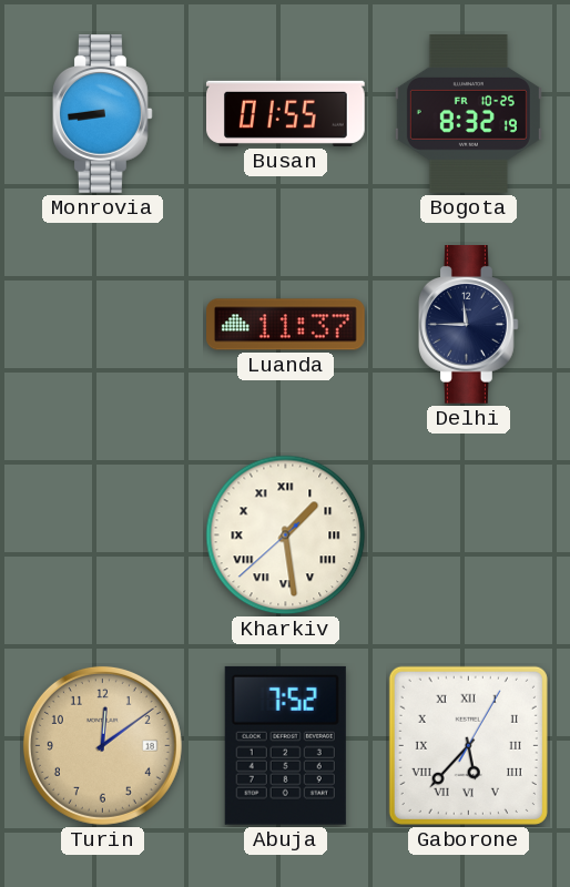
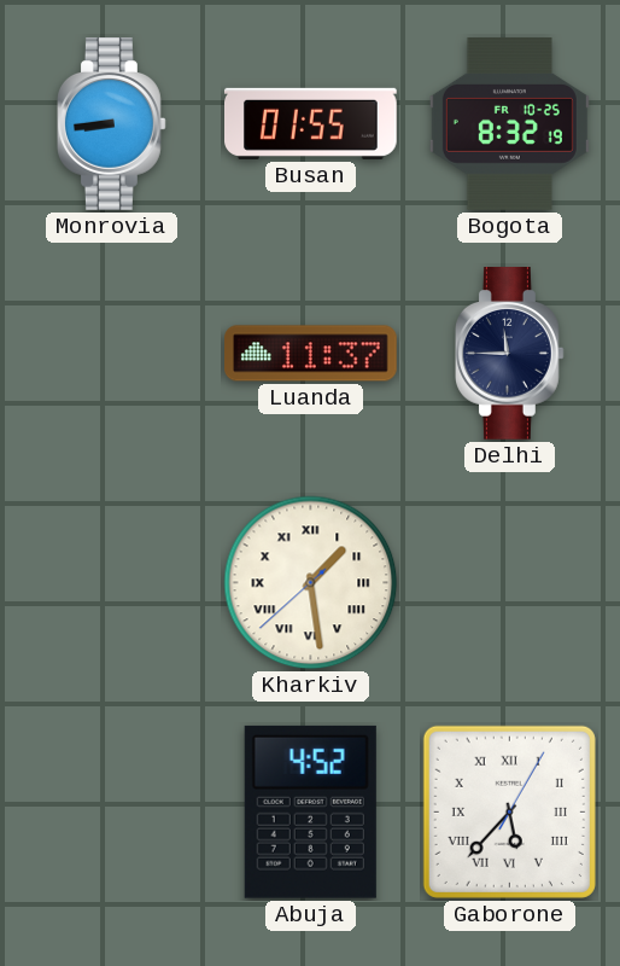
Turin: 12:09 -> none (102, 745)
Abuja: 7:52 -> 4:52 (310, 811)
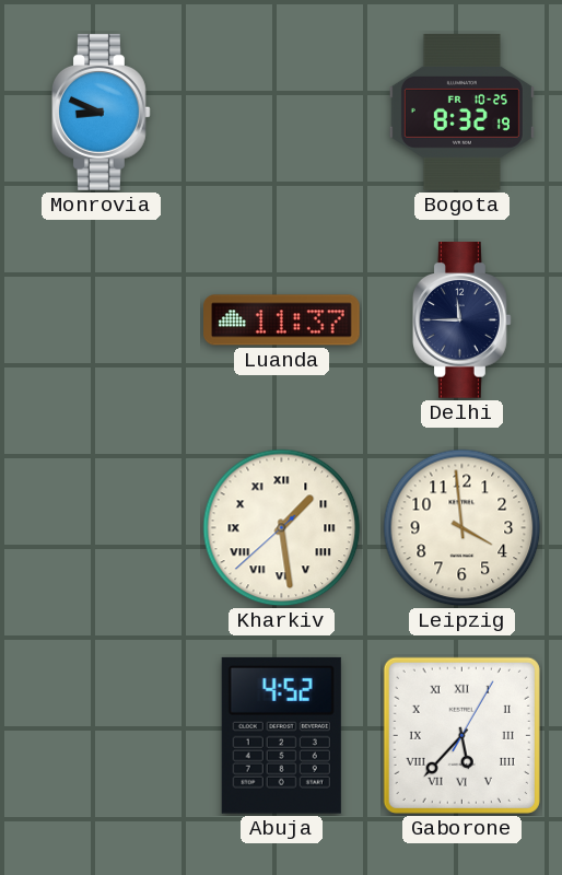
Monrovia: 8:44 -> 8:49 (102, 113)
Busan: 01:55 -> none (311, 123)
Leipzig: none -> 3:59 (463, 528)
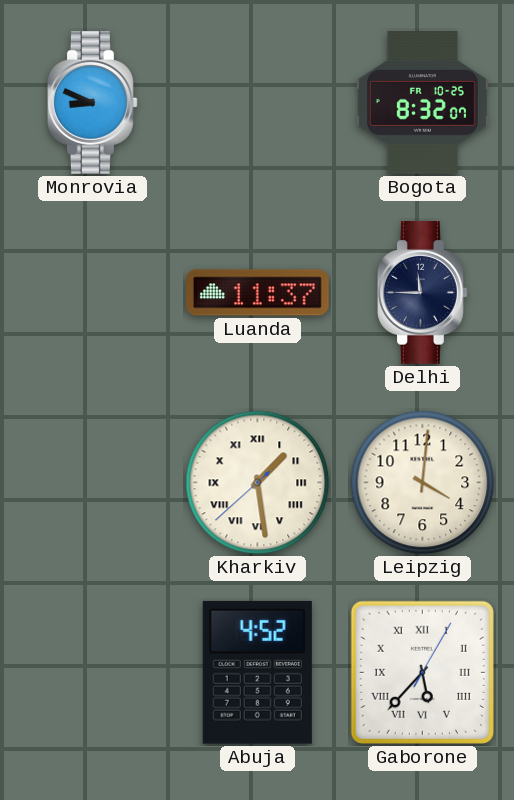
Bogota: 8:32:19 -> 8:32:07 (422, 103)
Leipzig: 3:59 -> 4:01 (423, 483)
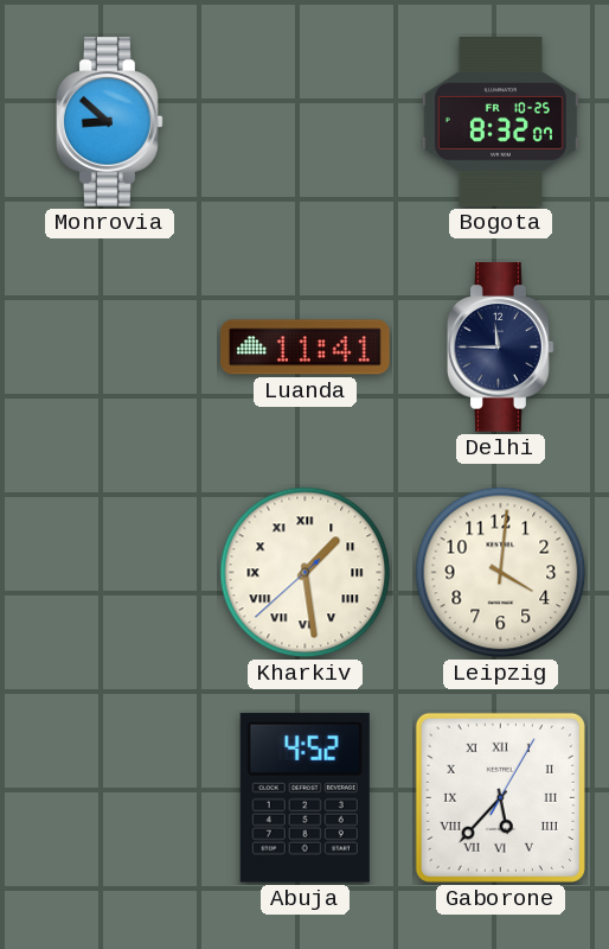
Monrovia: 8:49 -> 8:52 (110, 122)
Luanda: 11:37 -> 11:41 (306, 348)
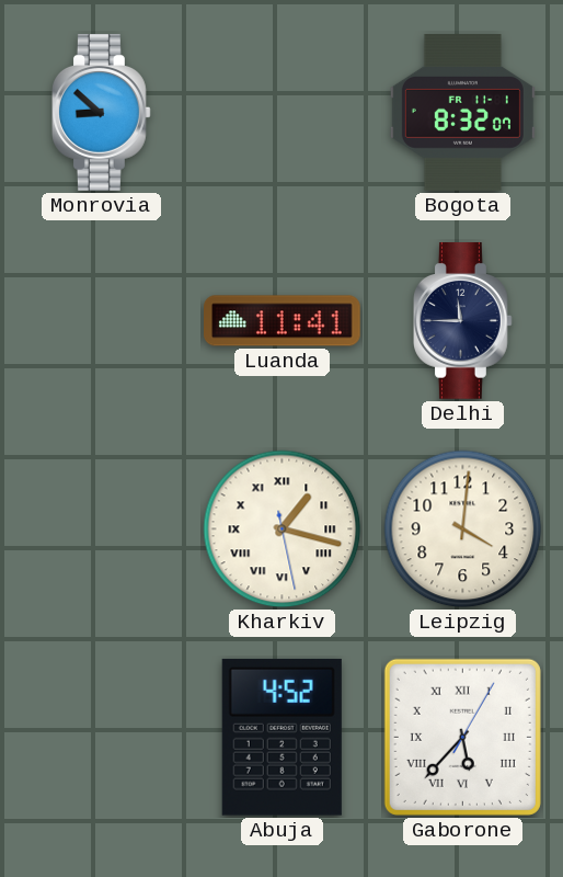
Bogota date: FR 10-25 -> FR 11-1 (462, 113)
Kharkiv: 1:28 -> 1:17 (283, 529)
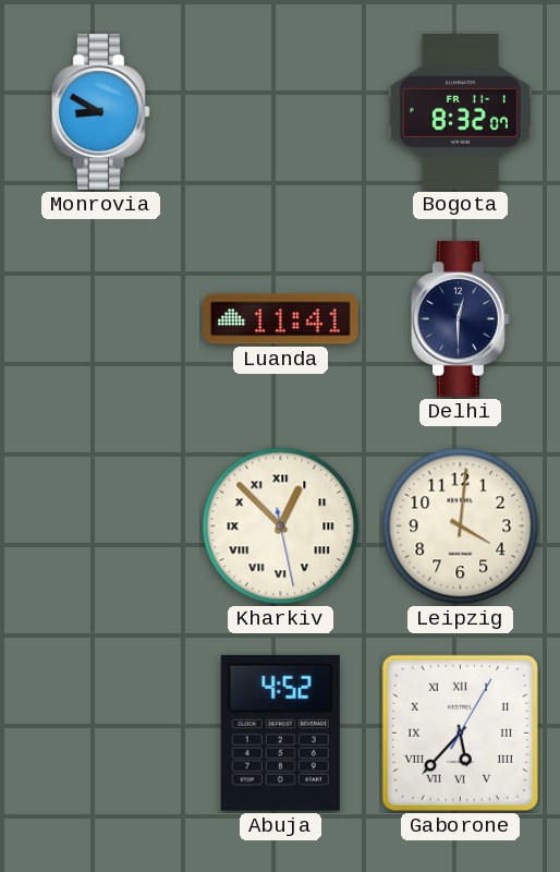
Monrovia: 8:52 -> 8:50 (101, 112)
Delhi: 11:45 -> 12:30 (461, 319)
Kharkiv: 1:17 -> 12:52 (281, 526)
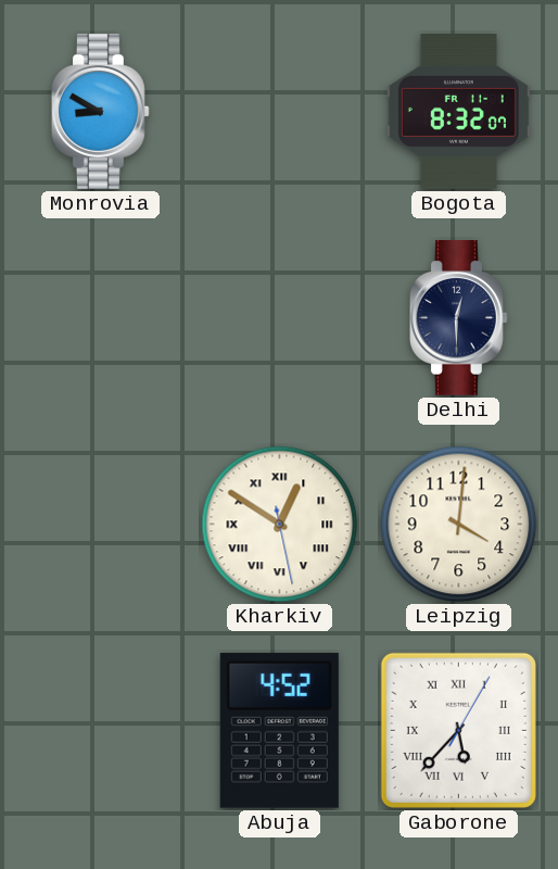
Luanda: 11:41 -> none (281, 319)
Kharkiv: 12:52 -> 12:50 (280, 525)
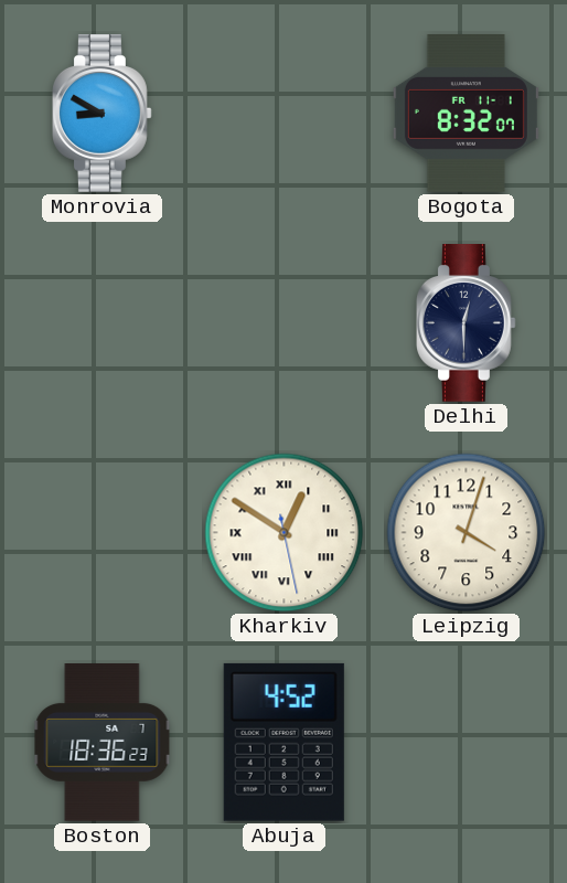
Leipzig: 4:01 -> 4:03 (467, 533)
Boston: none -> 18:36 (103, 743)
Gaborone: 5:37 -> none (458, 730)
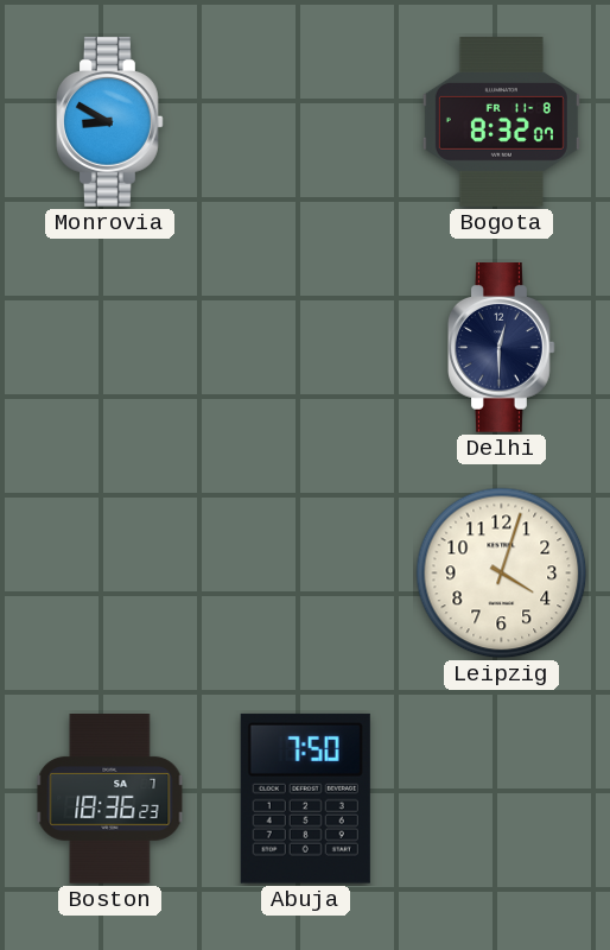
Bogota date: FR 11-1 -> FR 11-8 (501, 122)
Kharkiv: 12:50 -> none (285, 533)
Abuja: 4:52 -> 7:50 (305, 798)
